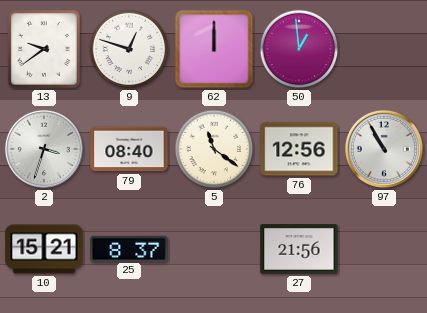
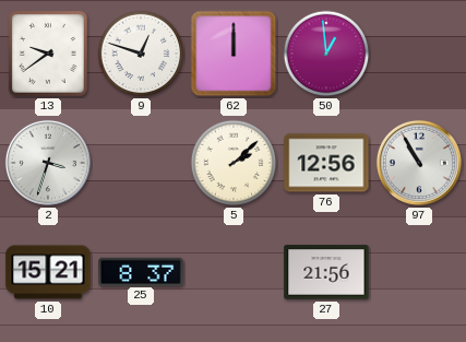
79: 08:40 -> none (129, 149)
5: 11:21 -> 2:08 (234, 163)
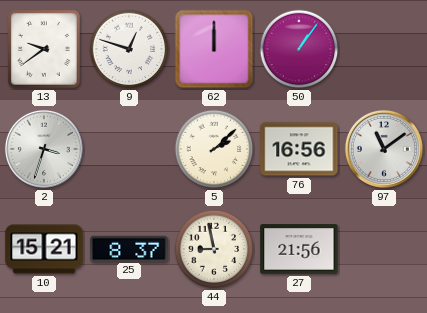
50: 12:59 -> 1:06 (299, 49)
76: 12:56 -> 16:56 (299, 149)
97: 10:55 -> 11:09 (384, 149)
44: none -> 8:58 (214, 249)
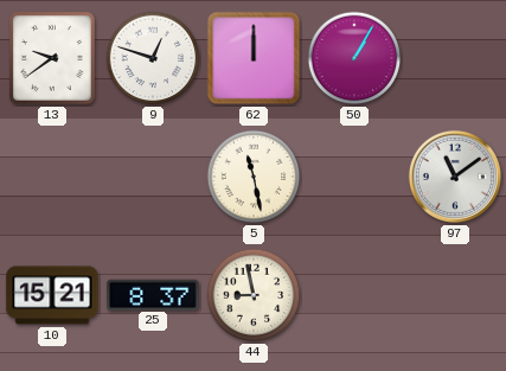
50: 1:06 -> 1:05 (354, 58)
2: 3:33 -> none (44, 149)
5: 2:08 -> 11:28 (254, 177)
76: 16:56 -> none (299, 149)
27: 21:56 -> none (299, 249)
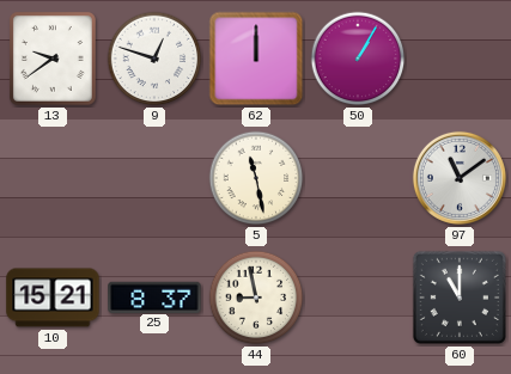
60: none -> 11:00 (460, 298)
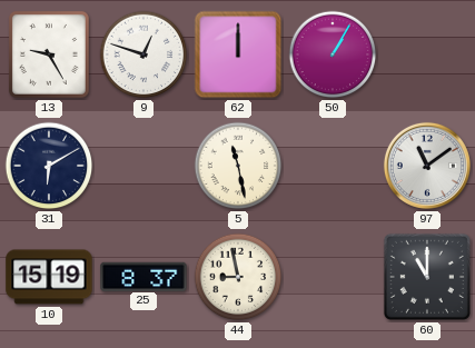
13: 9:39 -> 9:25 (49, 54)
31: none -> 6:10 (49, 166)
10: 15:21 -> 15:19 (49, 277)
